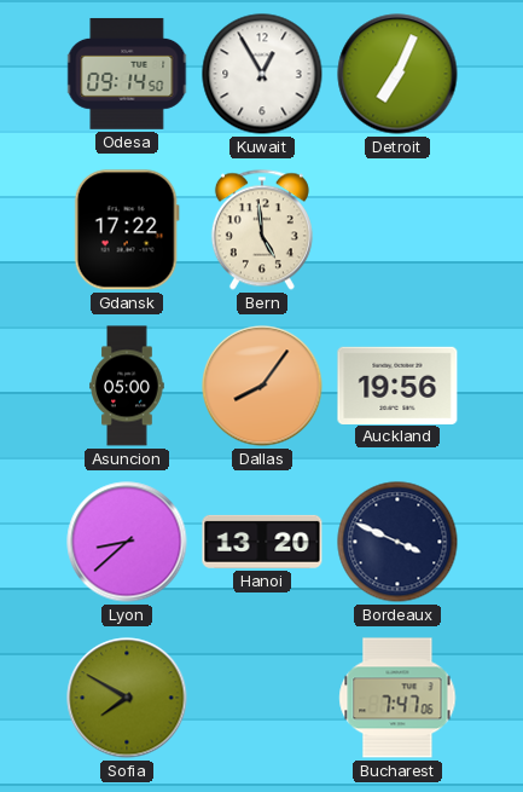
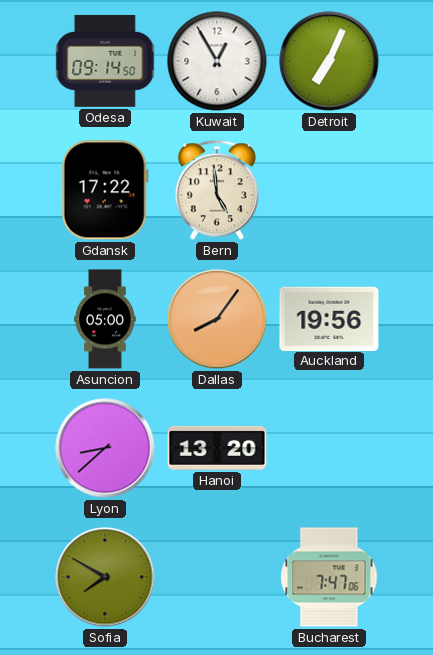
Bordeaux: 3:49 -> none (397, 542)
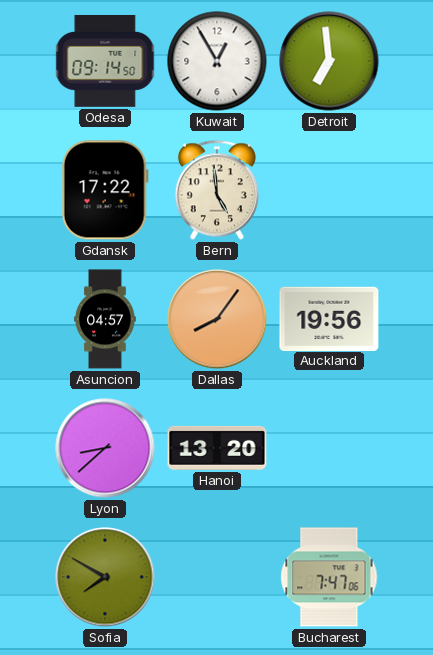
Detroit: 7:04 -> 6:59 (329, 61)
Asuncion: 05:00 -> 04:57 (105, 319)
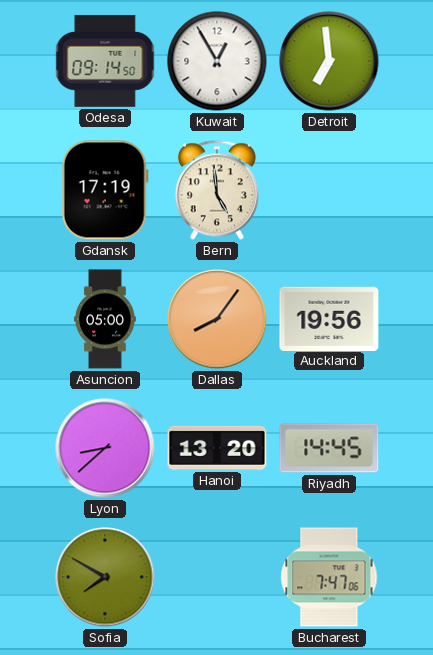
Gdansk: 17:22 -> 17:19 (105, 190)
Asuncion: 04:57 -> 05:00 (105, 319)
Riyadh: none -> 14:45 (329, 448)
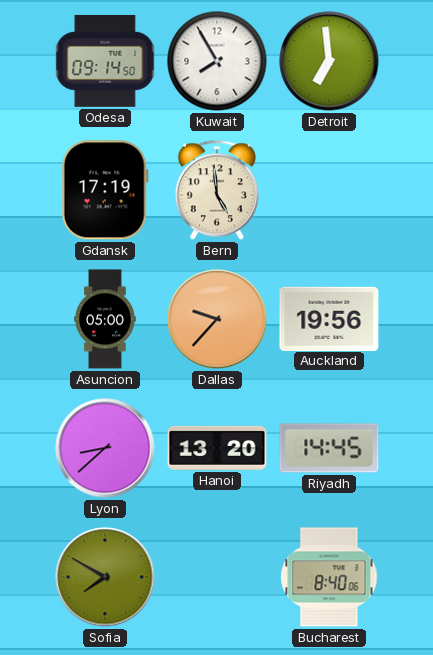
Kuwait: 12:55 -> 7:55 (217, 61)
Dallas: 8:06 -> 9:37 (217, 319)
Bucharest: 7:47 -> 8:40 (329, 577)
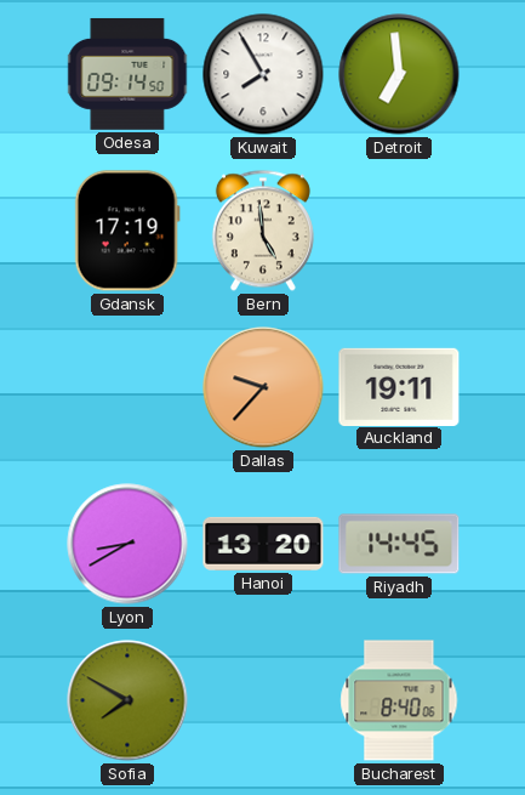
Asuncion: 05:00 -> none (105, 319)
Auckland: 19:56 -> 19:11 (399, 386)
Lyon: 8:38 -> 8:40 (127, 544)
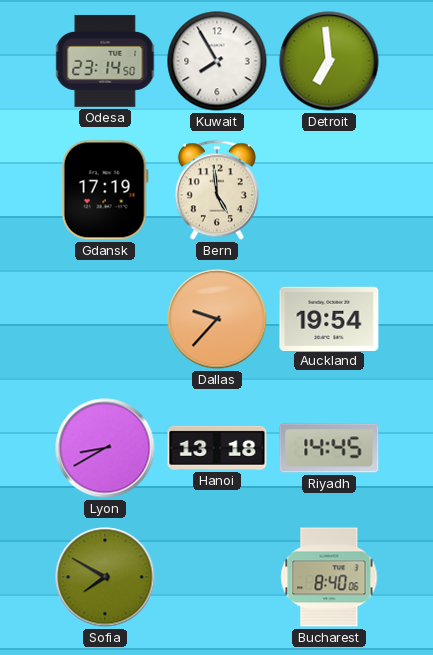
Odesa: 09:14 -> 23:14 (105, 61)
Auckland: 19:11 -> 19:54 (329, 318)
Hanoi: 13:20 -> 13:18 (217, 448)
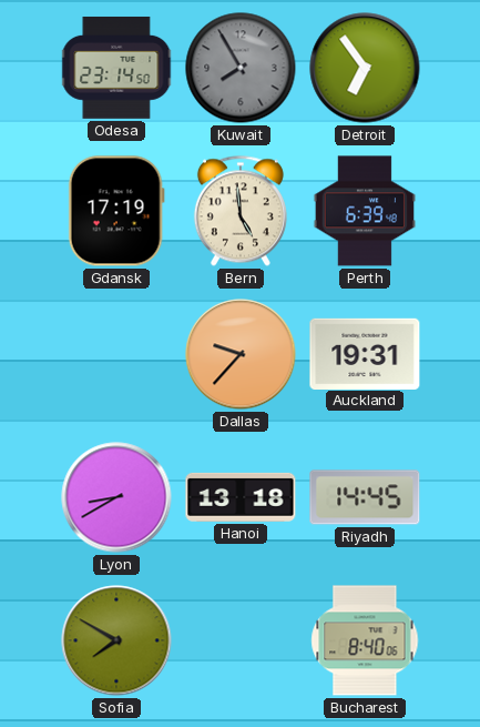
Kuwait dial: white -> grey (241, 68)
Detroit: 6:59 -> 6:54 (365, 68)
Perth: none -> 6:39 (364, 211)
Auckland: 19:54 -> 19:31 (365, 353)
